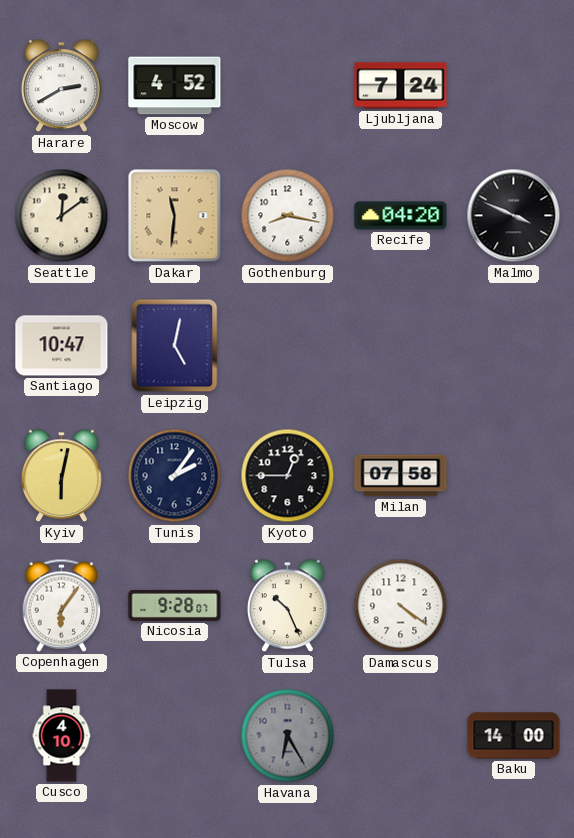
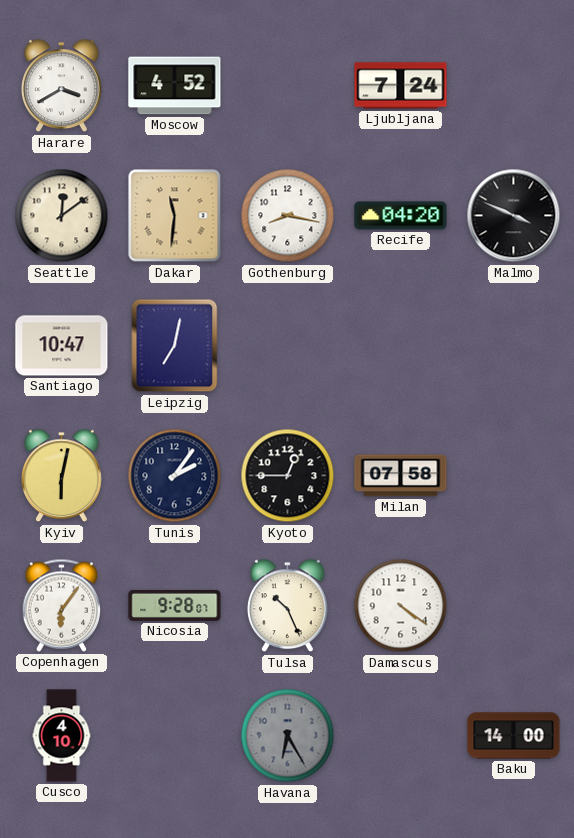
Harare: 2:40 -> 3:40 (62, 86)
Leipzig: 5:02 -> 7:02 (175, 346)
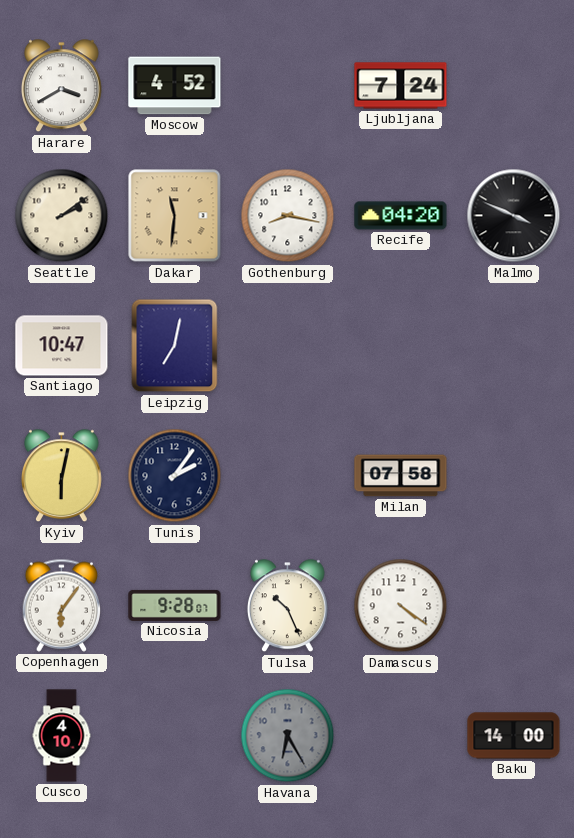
Seattle: 12:09 -> 2:09 (62, 216)
Kyoto: 12:45 -> none (288, 476)
